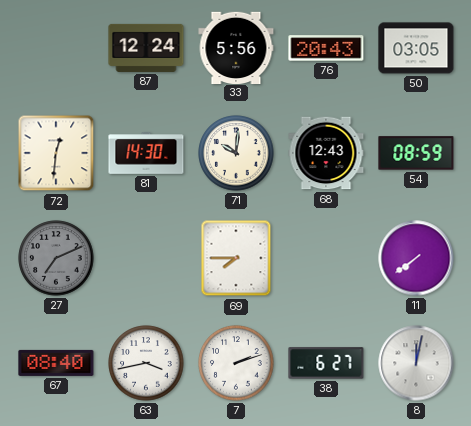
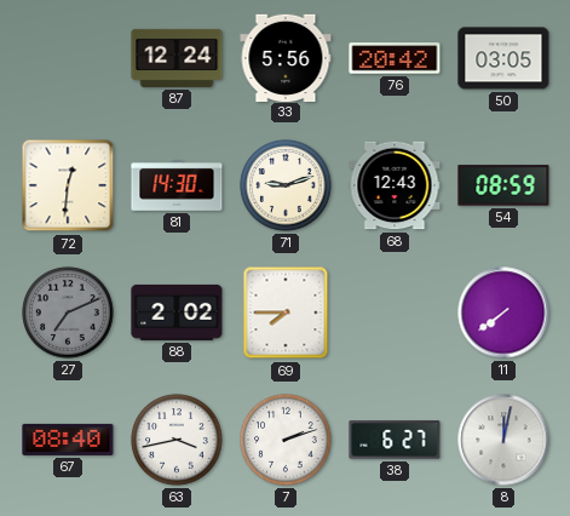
76: 20:43 -> 20:42 (395, 58)
71: 10:01 -> 9:12 (286, 185)
88: none -> 2:02 (177, 313)
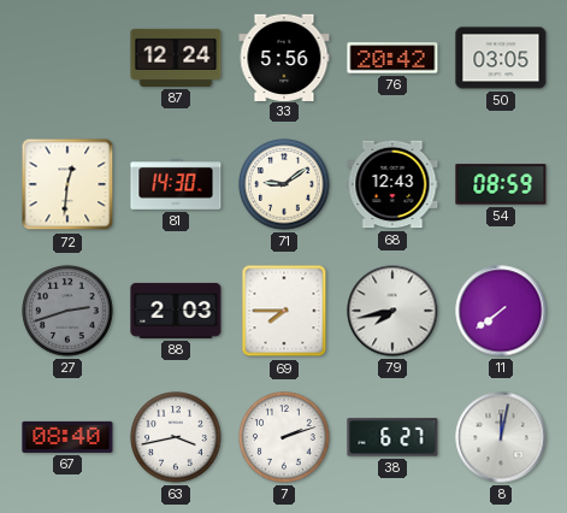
71: 9:12 -> 9:09 (284, 184)
27: 7:11 -> 2:42 (67, 311)
88: 2:02 -> 2:03 (176, 311)
79: none -> 7:43 (392, 311)
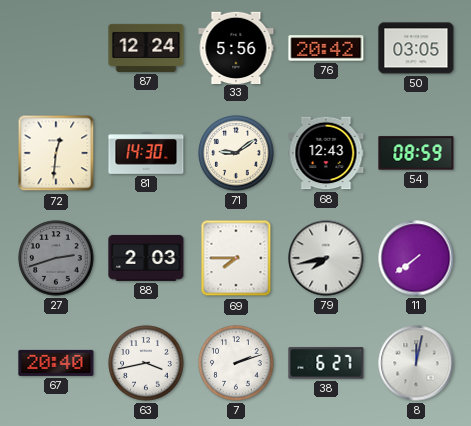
67: 08:40 -> 20:40 (56, 363)
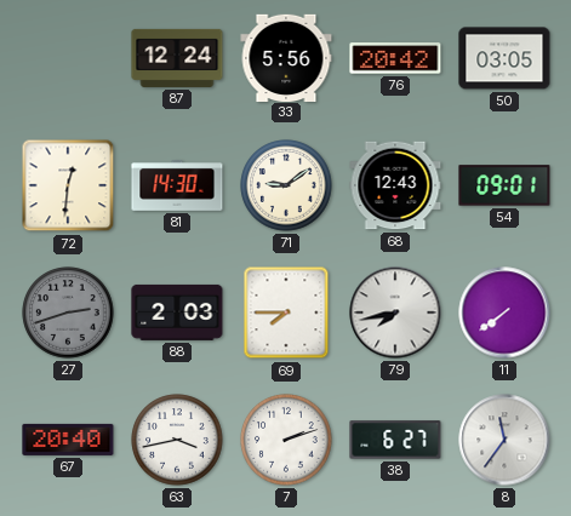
54: 08:59 -> 09:01 (504, 185)
8: 12:02 -> 11:36 (504, 440)
